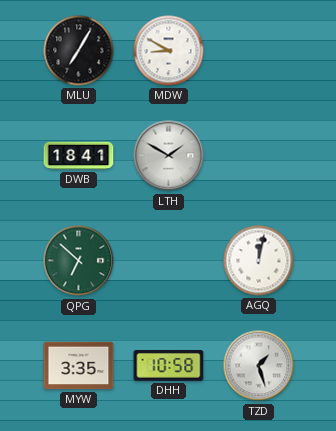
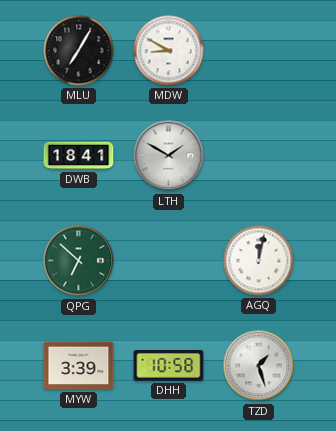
MYW: 3:35 -> 3:39 (79, 366)
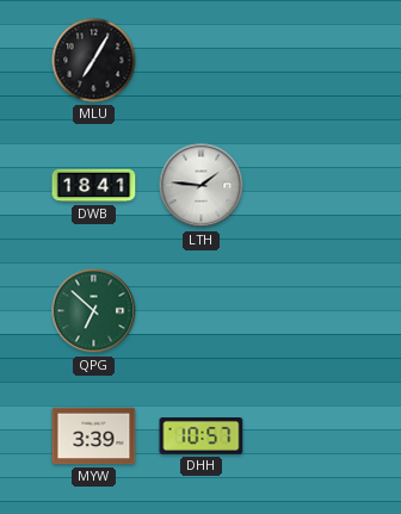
MDW: 8:50 -> none (169, 51)
LTH: 1:50 -> 1:46 (202, 186)
AGQ: 12:02 -> none (259, 261)
DHH: 10:58 -> 10:57 (202, 436)
TZD: 1:27 -> none (259, 366)
